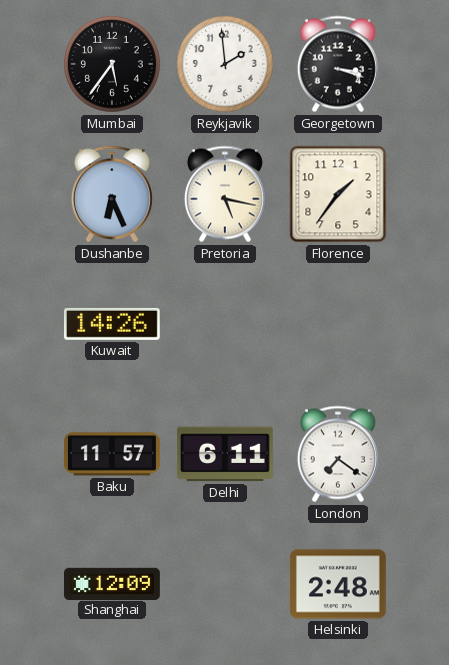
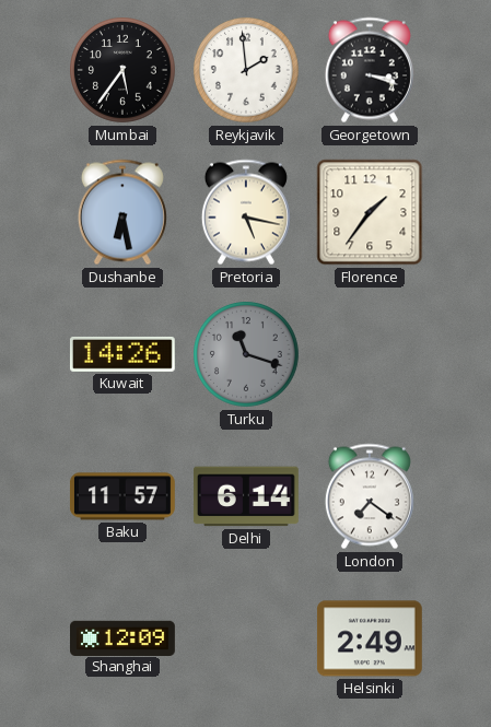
Dushanbe: 6:26 -> 6:28 (122, 212)
Turku: none -> 11:18 (247, 355)
Delhi: 6:11 -> 6:14 (246, 496)
Helsinki: 2:48 -> 2:49 (370, 638)
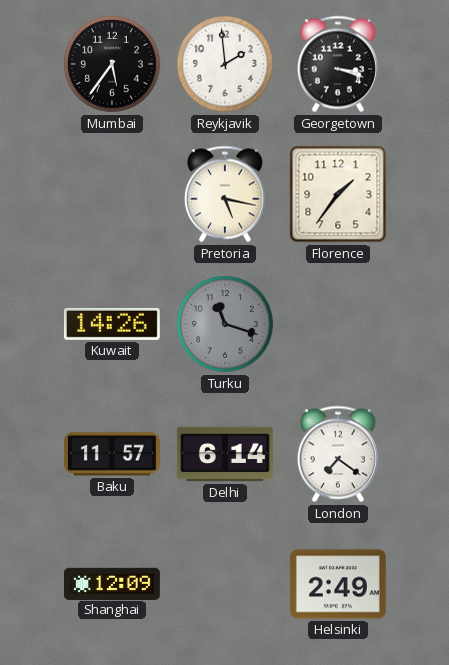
Dushanbe: 6:28 -> none (122, 212)
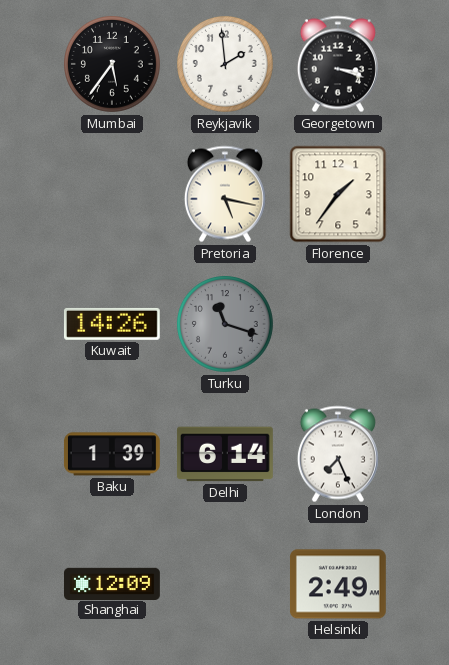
Baku: 11:57 -> 1:39 (112, 454)
London: 7:21 -> 7:26 (338, 454)
